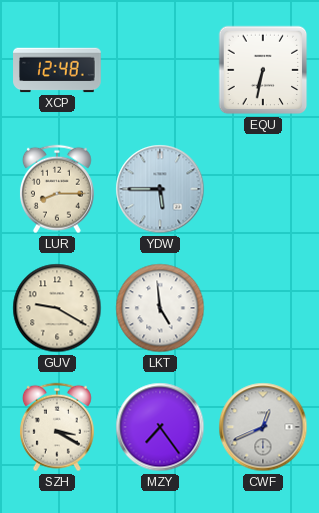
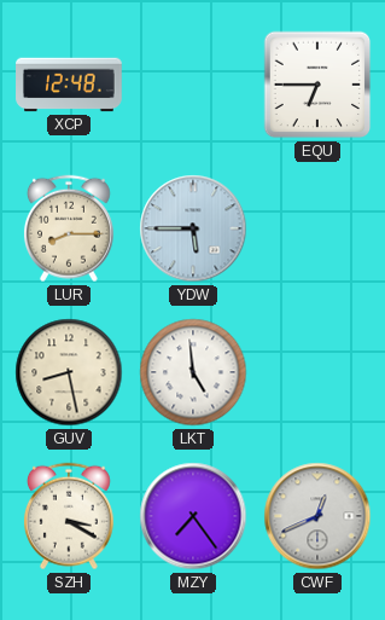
EQU: 6:32 -> 6:45 (317, 85)
GUV: 9:20 -> 8:28 (69, 372)
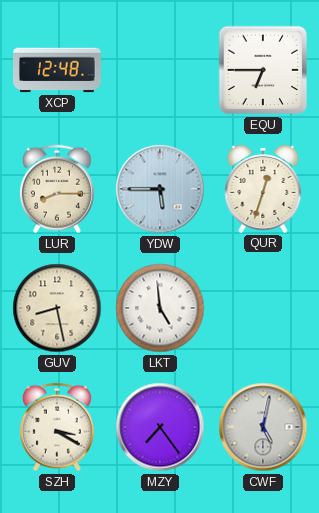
QUR: none -> 12:33 (263, 189)
CWF: 12:41 -> 5:02 (263, 427)
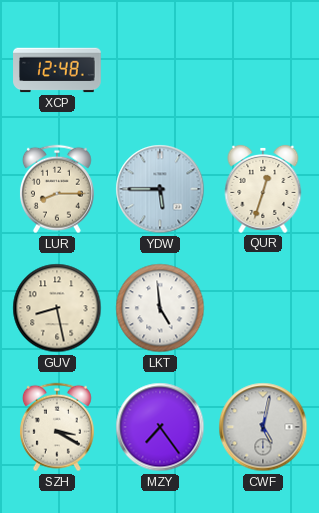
EQU: 6:45 -> none (263, 70)
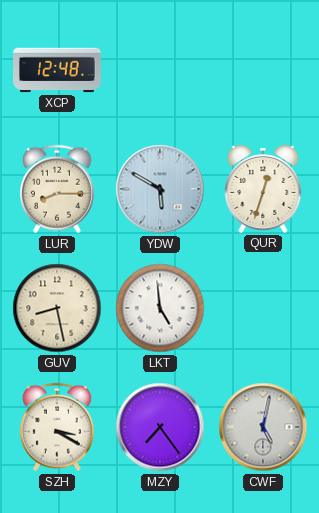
YDW: 5:45 -> 5:50 (160, 189)
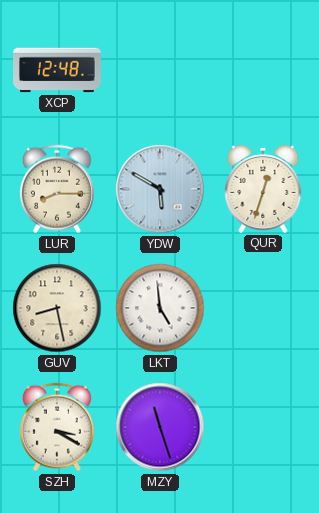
MZY: 7:24 -> 11:27 (160, 427)
CWF: 5:02 -> none (263, 427)
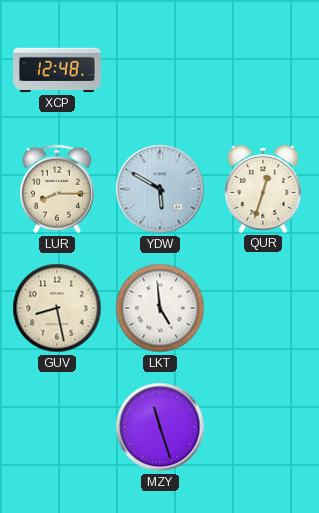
SZH: 3:20 -> none (57, 427)
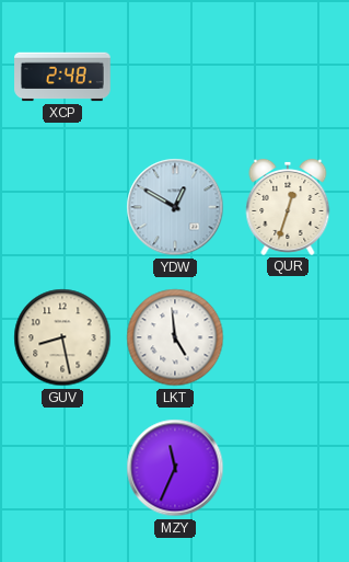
XCP: 12:48 -> 2:48 (62, 77)
LUR: 8:15 -> none (57, 189)
YDW: 5:50 -> 12:50 (175, 207)
MZY: 11:27 -> 11:34 (175, 468)
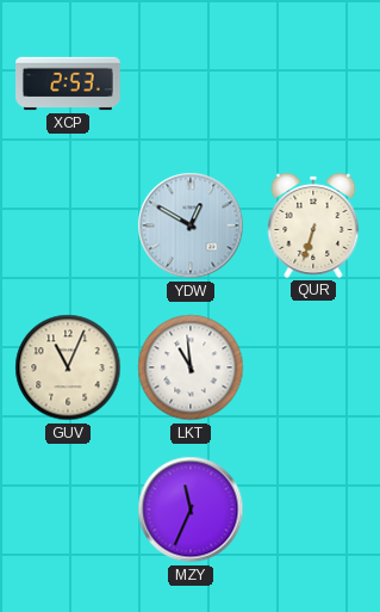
XCP: 2:48 -> 2:53 (68, 84)
QUR: 12:33 -> 6:33 (313, 225)
GUV: 8:28 -> 11:04 (68, 367)
LKT: 4:59 -> 10:59 (191, 367)
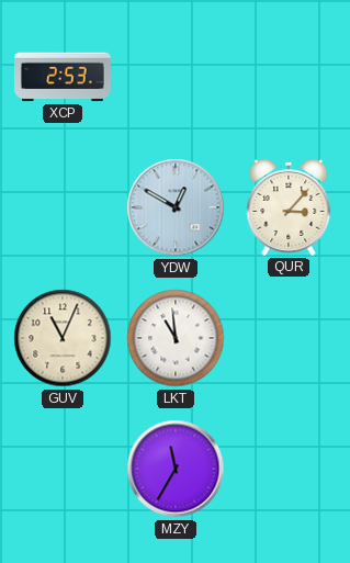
QUR: 6:33 -> 3:07 (289, 207)
MZY: 11:34 -> 11:35 (176, 469)
